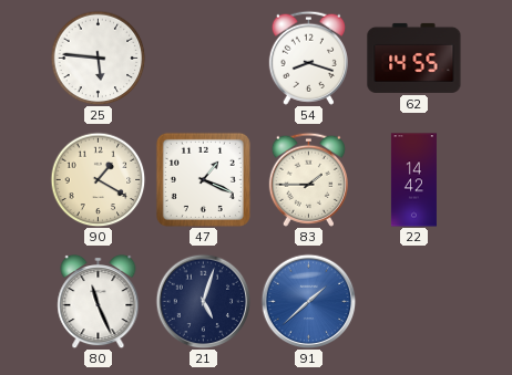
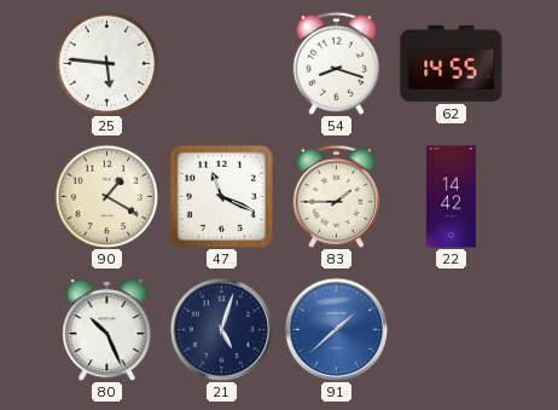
47: 1:19 -> 11:19 (221, 196)
80: 11:26 -> 10:26 (107, 329)
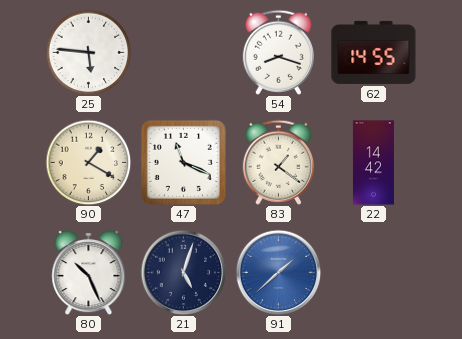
83: 1:45 -> 1:21 (278, 162)
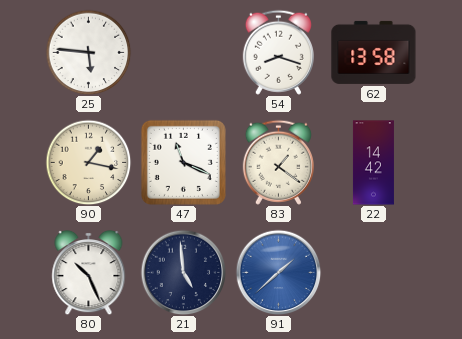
62: 14:55 -> 13:58 (374, 52)
90: 1:20 -> 1:17 (88, 162)
21: 5:03 -> 4:59 (183, 272)
